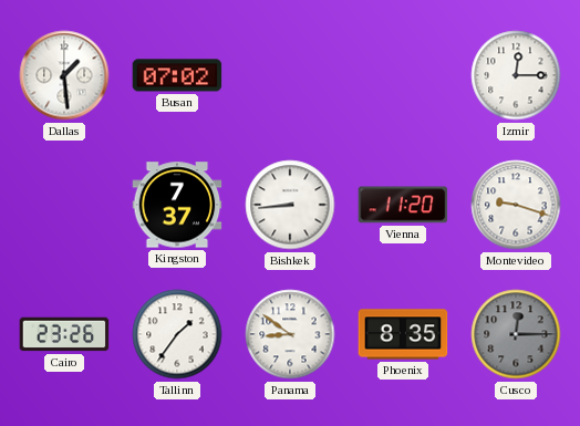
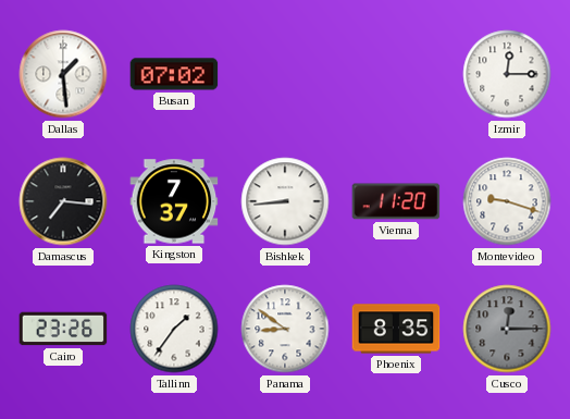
Damascus: none -> 7:16 (63, 201)
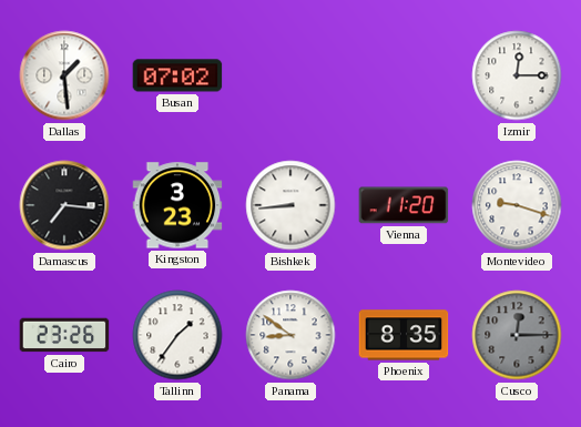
Kingston: 7:37 -> 3:23 (177, 205)
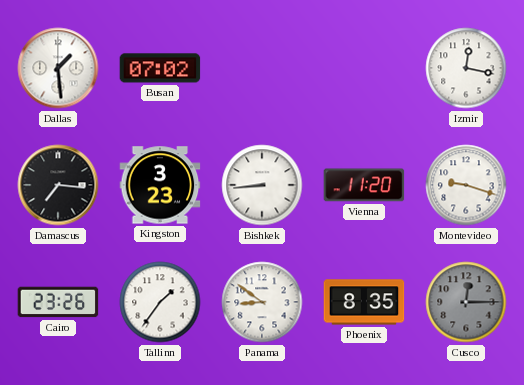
Izmir: 12:15 -> 12:17 (466, 68)
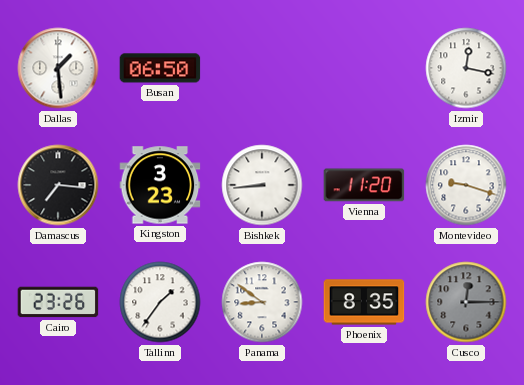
Busan: 07:02 -> 06:50 (160, 68)
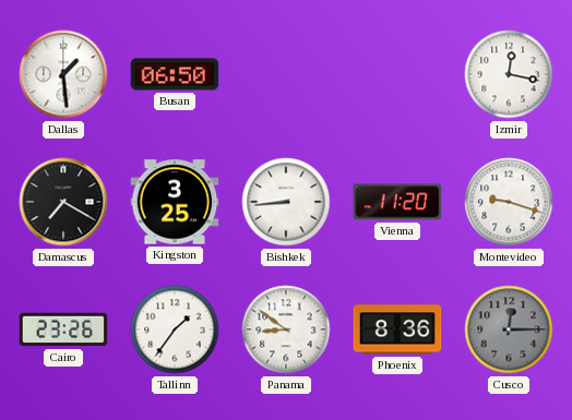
Damascus: 7:16 -> 7:20 (63, 202)
Kingston: 3:23 -> 3:25 (175, 202)
Phoenix: 8:35 -> 8:36 (397, 329)
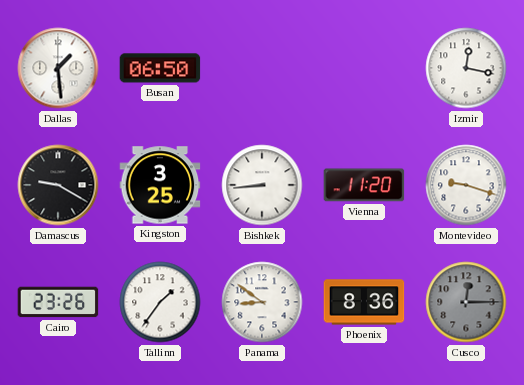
Damascus: 7:20 -> 9:20 (58, 185)
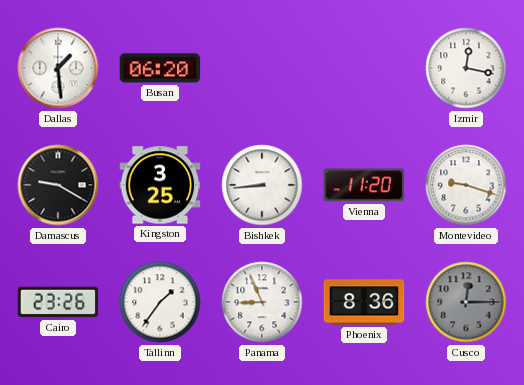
Busan: 06:50 -> 06:20 (160, 68)
Panama: 8:51 -> 8:56 (262, 302)
